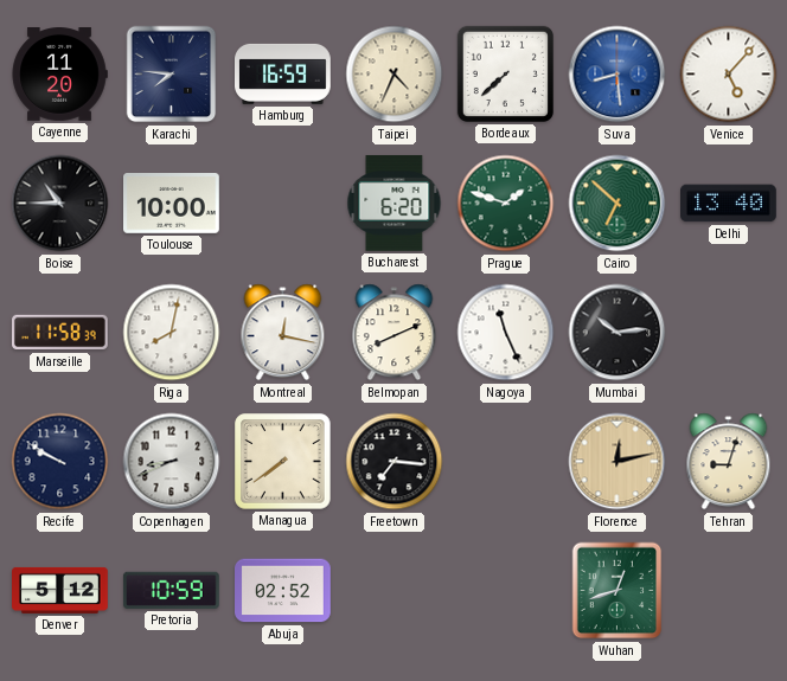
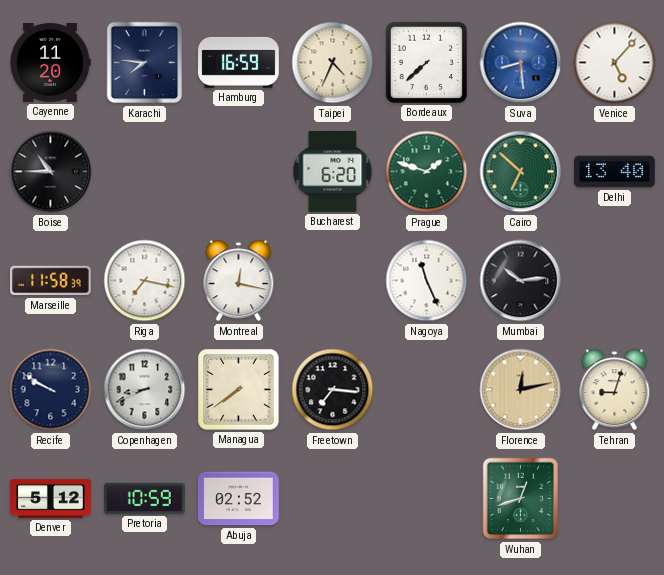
Toulouse: 10:00 -> none (172, 204)
Riga: 8:02 -> 7:17 (145, 281)
Belmopan: 8:11 -> none (395, 333)
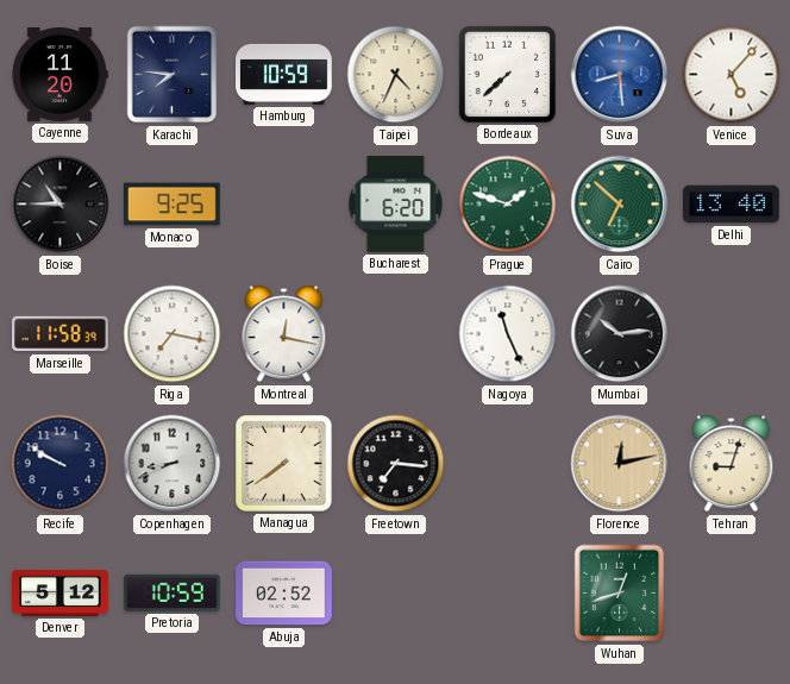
Hamburg: 16:59 -> 10:59 (284, 74)
Monaco: none -> 9:25 (173, 205)
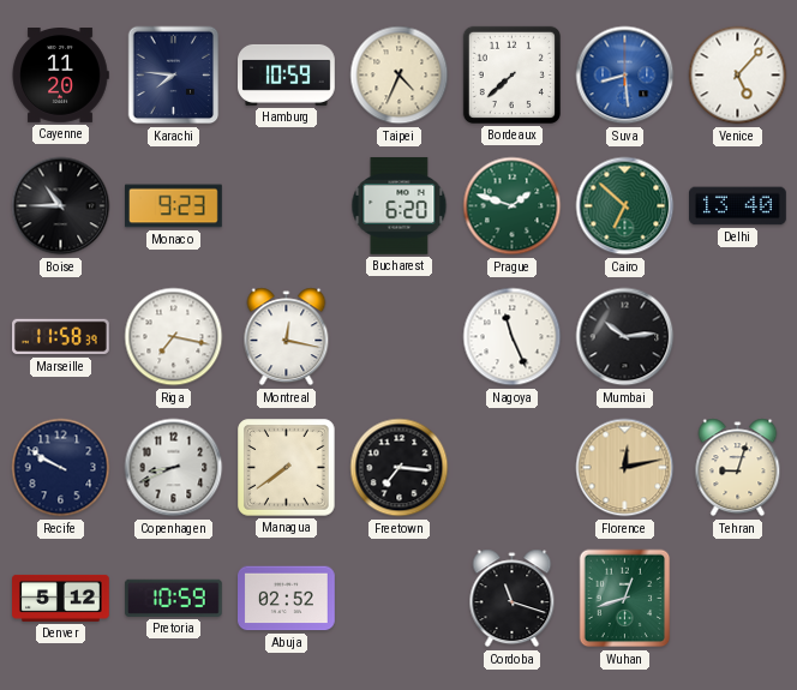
Monaco: 9:25 -> 9:23 (174, 206)
Cordoba: none -> 11:18 (513, 599)
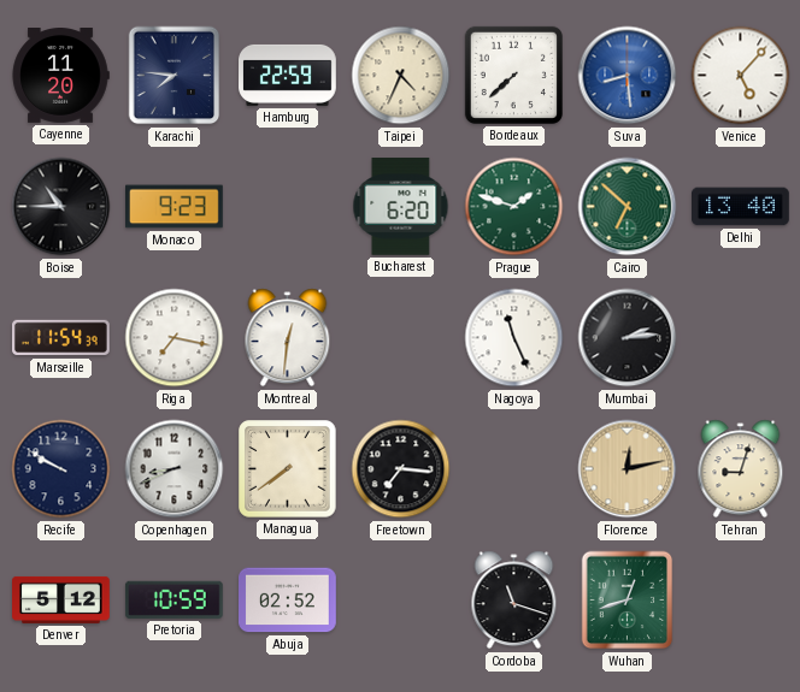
Hamburg: 10:59 -> 22:59 (288, 75)
Marseille: 11:58 -> 11:54 (61, 338)
Montreal: 12:17 -> 12:31 (288, 338)
Mumbai: 10:14 -> 2:14 (628, 338)
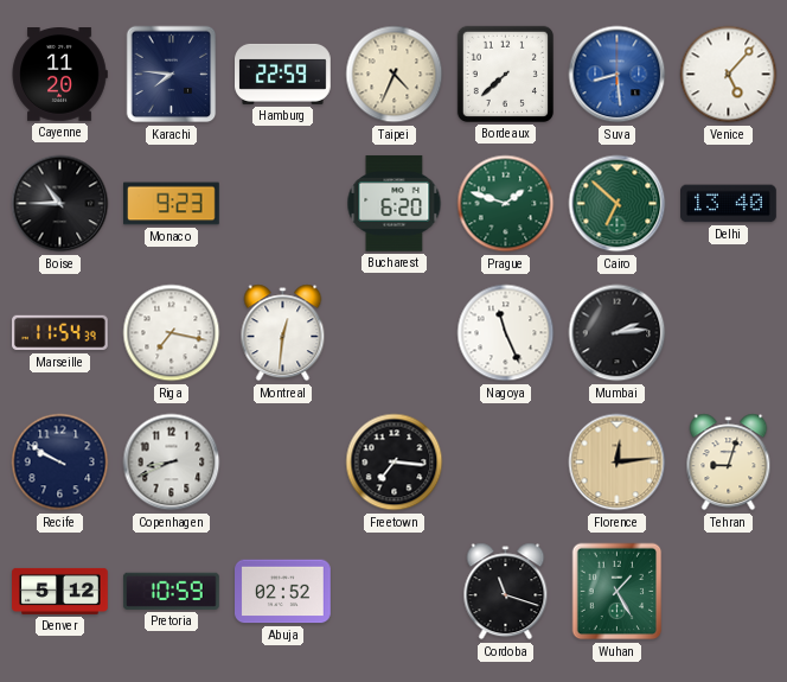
Managua: 7:39 -> none (288, 469)
Florence: 12:13 -> 12:14 (618, 463)
Wuhan: 12:42 -> 1:25 (618, 592)
